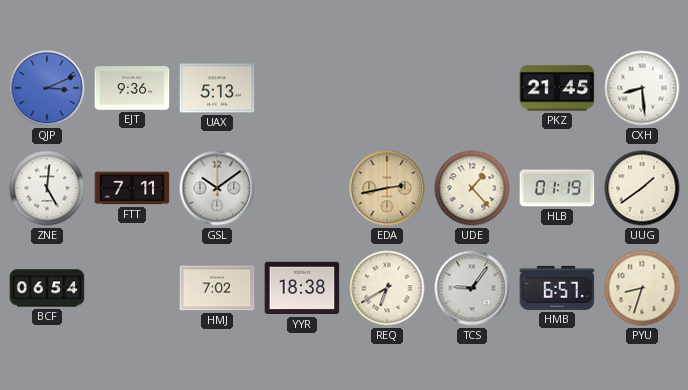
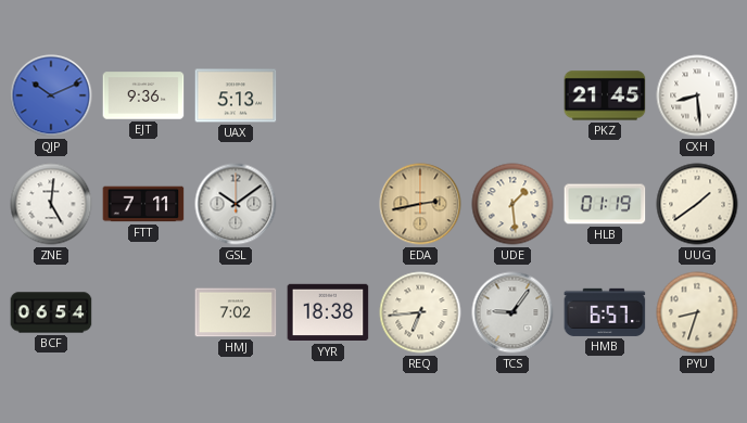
QJP: 3:11 -> 10:11 (51, 95)
UDE: 1:23 -> 1:29 (512, 204)
REQ: 6:40 -> 6:44 (420, 312)
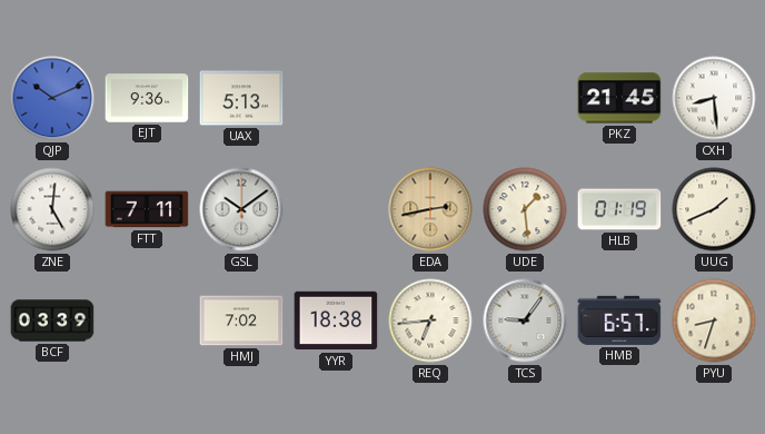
UUG: 1:39 -> 1:41 (714, 209)
BCF: 06:54 -> 03:39 (52, 320)
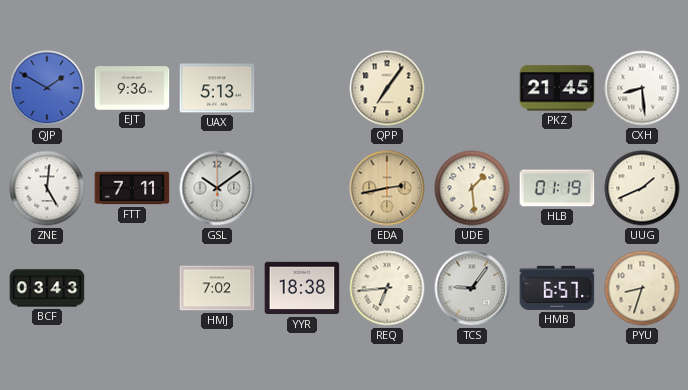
QJP: 10:11 -> 1:50 (47, 88)
QPP: none -> 7:06 (387, 88)
BCF: 03:39 -> 03:43 (47, 288)
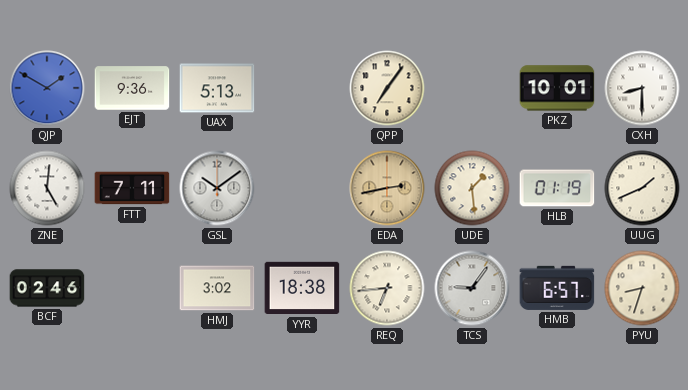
PKZ: 21:45 -> 10:01 (557, 88)
CXH: 8:29 -> 8:30 (642, 88)
BCF: 03:43 -> 02:46 (47, 288)
HMJ: 7:02 -> 3:02 (217, 288)
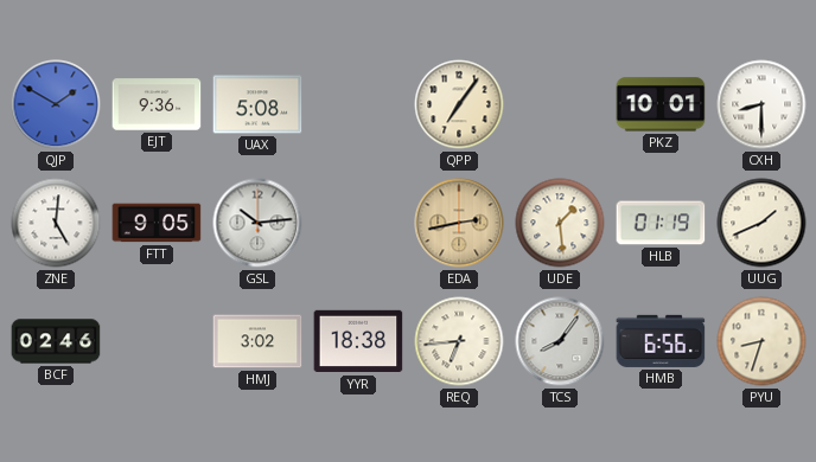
UAX: 5:13 -> 5:08 (257, 104)
FTT: 7:11 -> 9:05 (157, 223)
GSL: 10:09 -> 10:14 (257, 223)
TCS: 9:06 -> 8:06 (560, 341)
HMB: 6:57 -> 6:56 (661, 341)
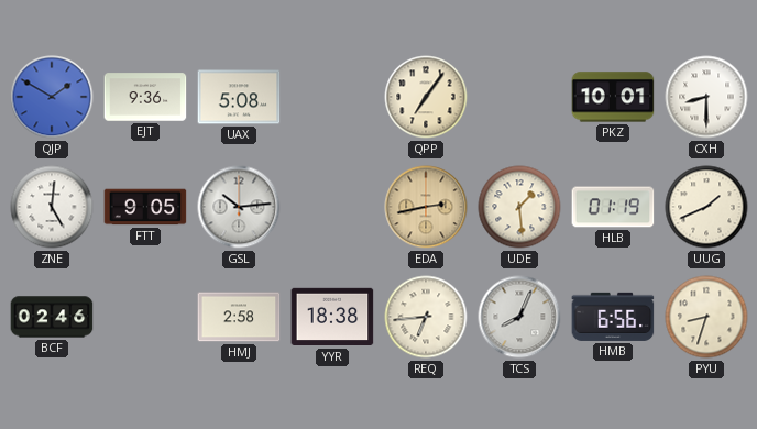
HMJ: 3:02 -> 2:58 (239, 317)
TCS: 8:06 -> 8:04 (519, 317)
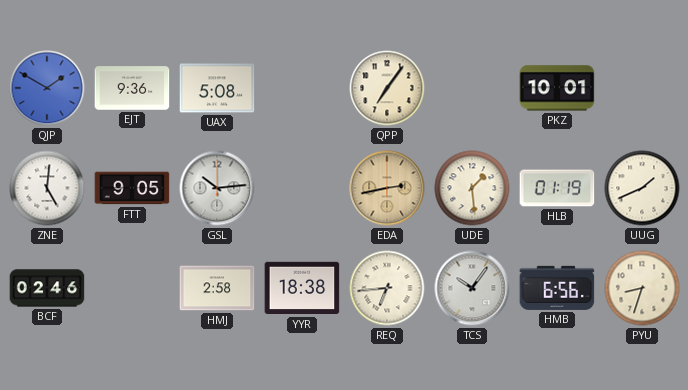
CXH: 8:30 -> none (706, 97)
TCS: 8:04 -> 10:06 (472, 288)
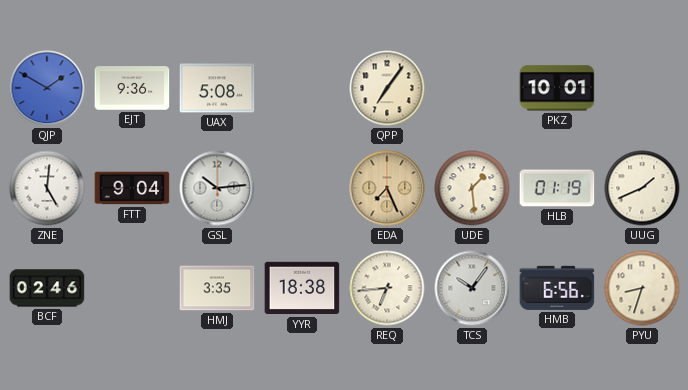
FTT: 9:05 -> 9:04 (132, 188)
EDA: 2:43 -> 7:26 (387, 188)
HMJ: 2:58 -> 3:35 (217, 288)
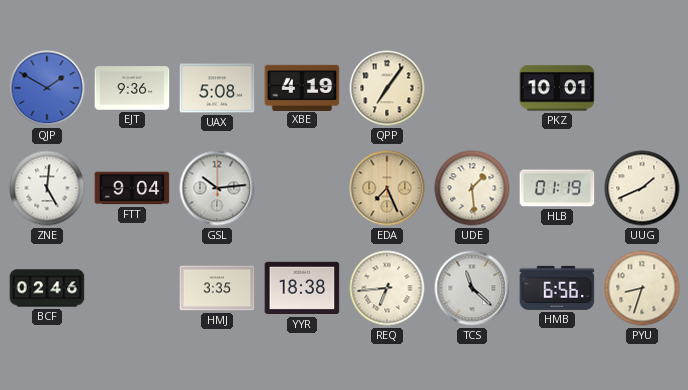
XBE: none -> 4:19 (302, 87)
TCS: 10:06 -> 11:22 (472, 288)
